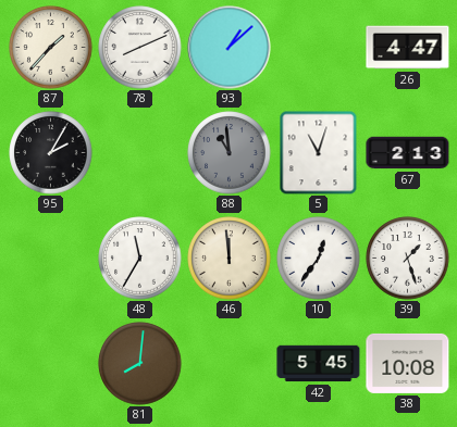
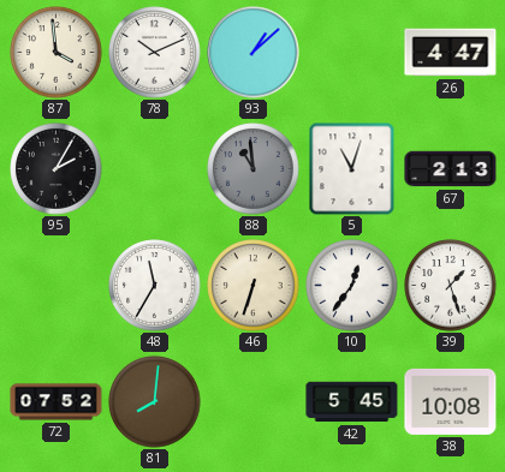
87: 1:37 -> 3:59 (57, 53)
78: 8:11 -> 10:11 (155, 53)
46: 11:59 -> 6:33 (254, 286)
72: none -> 07:52 (57, 402)
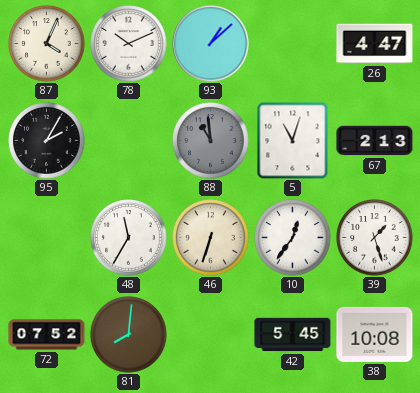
87: 3:59 -> 4:04 (47, 44)
